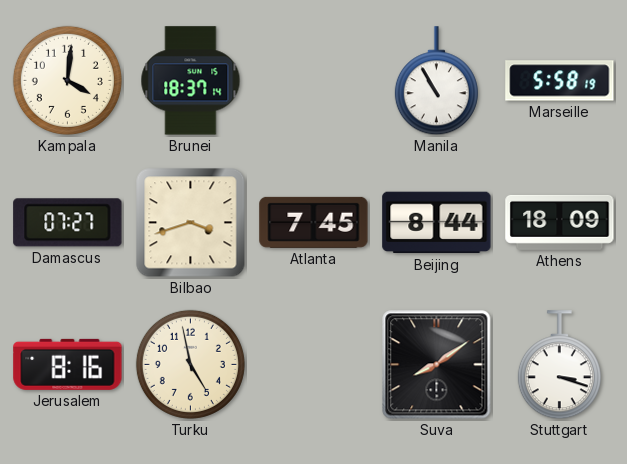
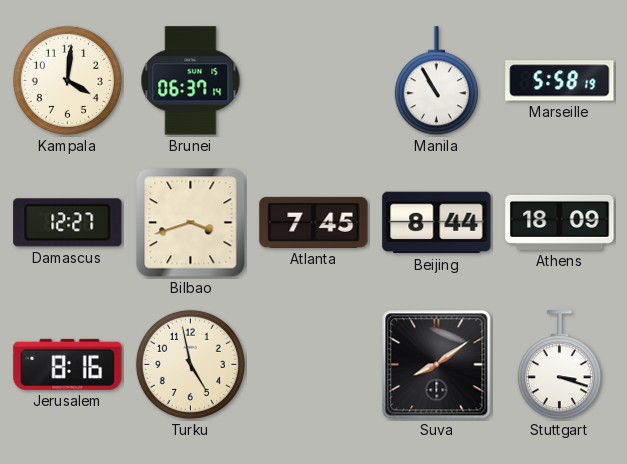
Brunei: 18:37 -> 06:37 (191, 81)
Damascus: 07:27 -> 12:27 (68, 223)
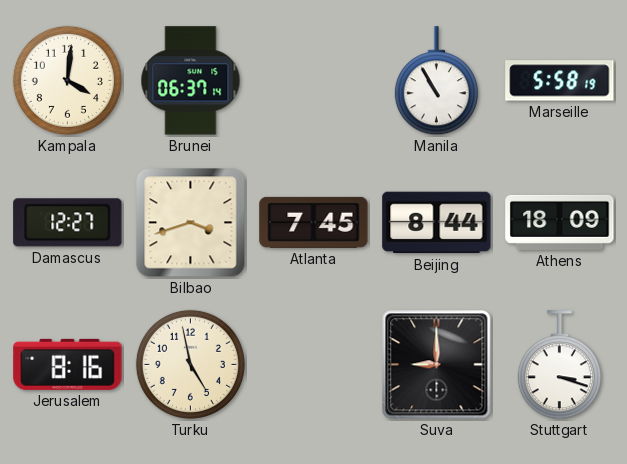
Suva: 8:09 -> 9:00 (437, 365)
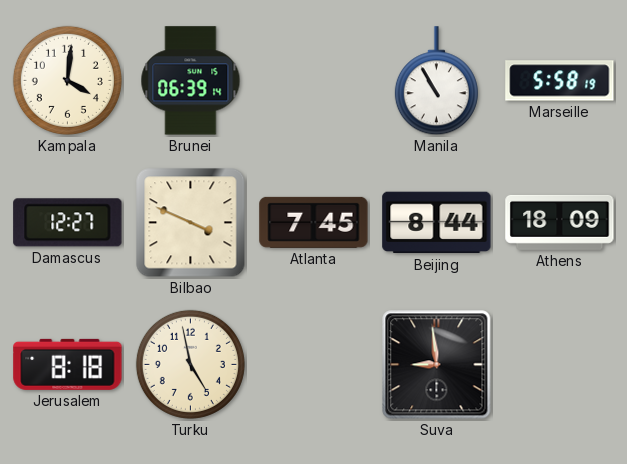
Brunei: 06:37 -> 06:39 (191, 81)
Bilbao: 3:42 -> 3:49 (191, 223)
Jerusalem: 8:16 -> 8:18 (68, 364)
Suva: 9:00 -> 8:59 (437, 365)
Stuttgart: 3:18 -> none (559, 365)
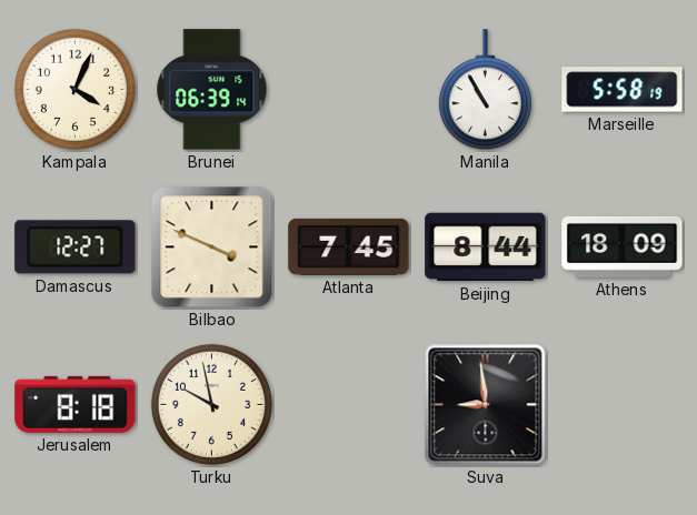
Kampala: 4:01 -> 4:04 (74, 89)
Turku: 4:58 -> 9:58 (211, 404)
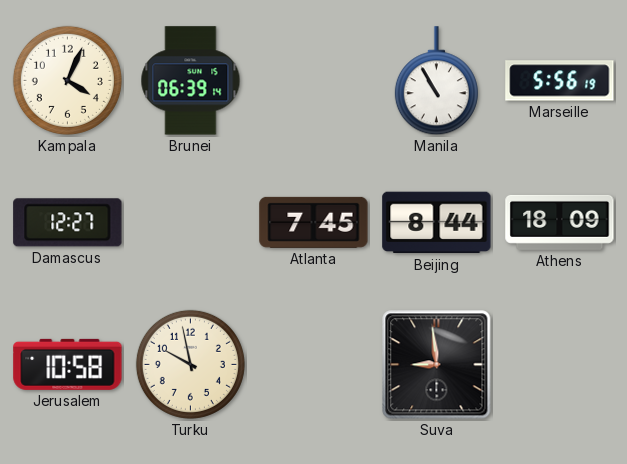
Marseille: 5:58 -> 5:56 (560, 81)
Bilbao: 3:49 -> none (212, 248)
Jerusalem: 8:18 -> 10:58 (68, 364)
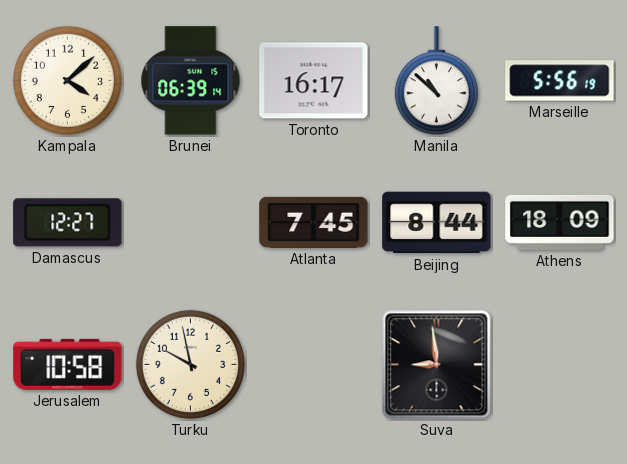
Kampala: 4:04 -> 4:08 (67, 80)
Toronto: none -> 16:17 (314, 81)
Manila: 10:55 -> 10:52 (436, 81)
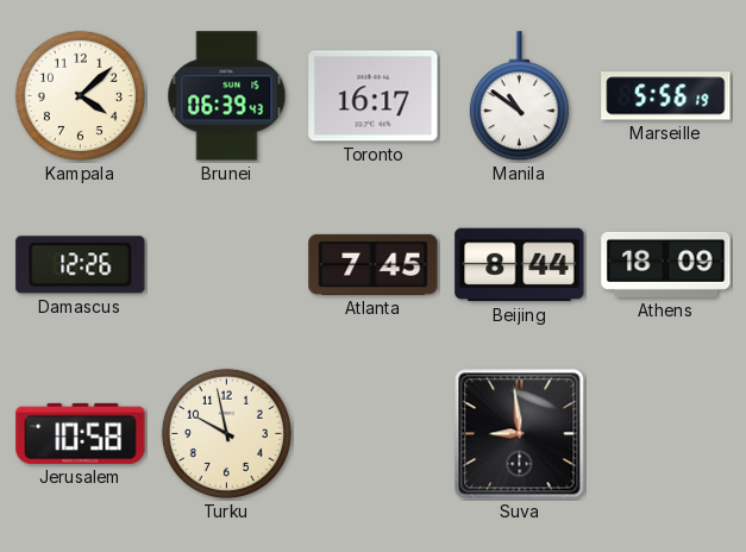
Brunei: 06:39:14 -> 06:39:43 (227, 96)
Manila: 10:52 -> 10:51 (519, 96)
Damascus: 12:27 -> 12:26 (81, 265)
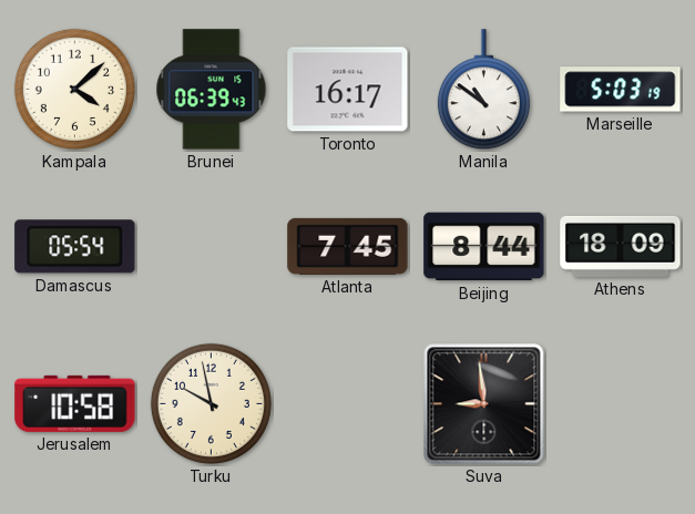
Marseille: 5:56 -> 5:03 (621, 90)
Damascus: 12:26 -> 05:54 (75, 247)
